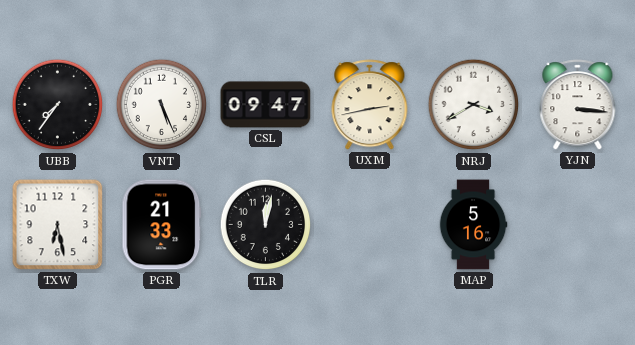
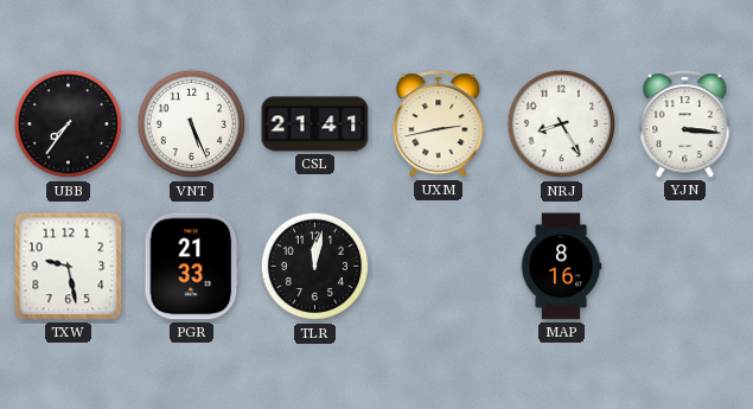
CSL: 09:47 -> 21:41 (315, 124)
NRJ: 3:40 -> 8:25 (562, 124)
TXW: 6:28 -> 9:28 (69, 267)
MAP: 5:16 -> 8:16 (561, 267)
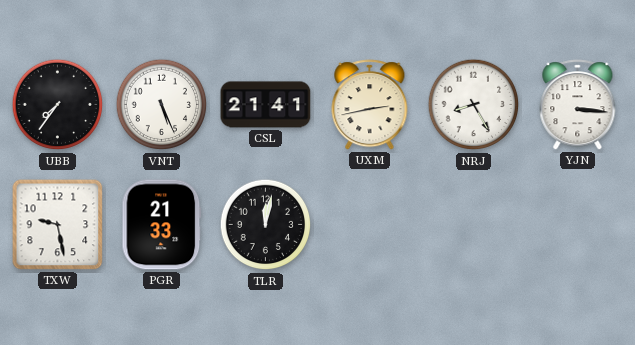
MAP: 8:16 -> none (561, 267)
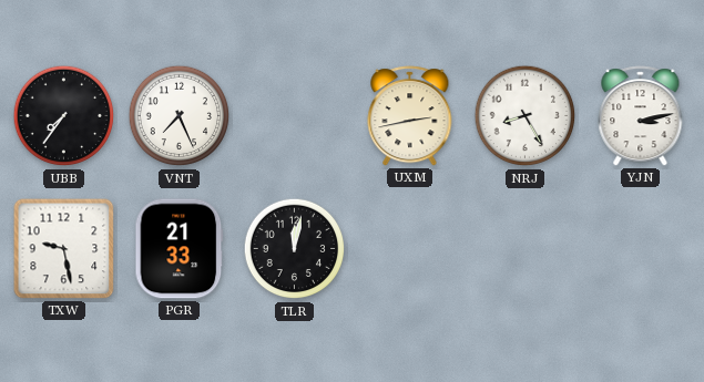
VNT: 5:26 -> 7:26 (180, 116)
CSL: 21:41 -> none (266, 105)
YJN: 3:16 -> 3:13 (641, 116)
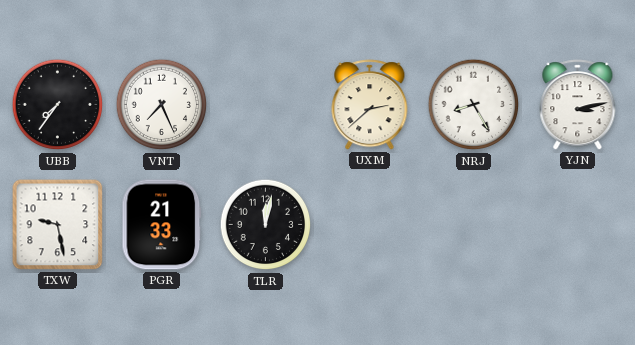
UXM: 2:43 -> 2:38 (370, 105)
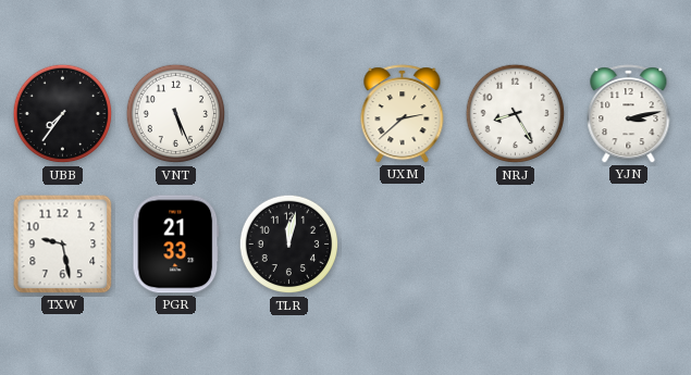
VNT: 7:26 -> 5:26 (176, 114)
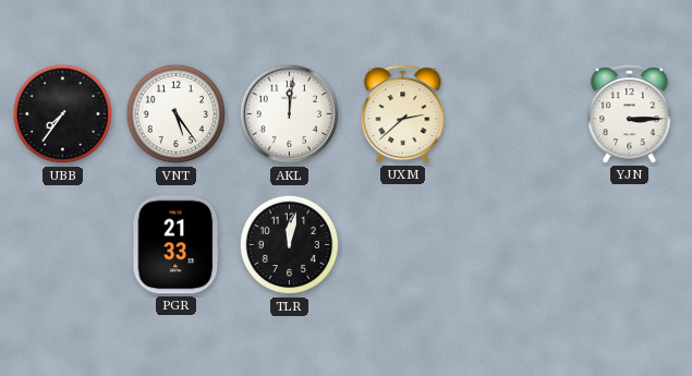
VNT: 5:26 -> 5:24 (177, 114)
AKL: none -> 12:01 (290, 114)
NRJ: 8:25 -> none (516, 114)
YJN: 3:13 -> 3:15 (630, 114)
TXW: 9:28 -> none (63, 245)
